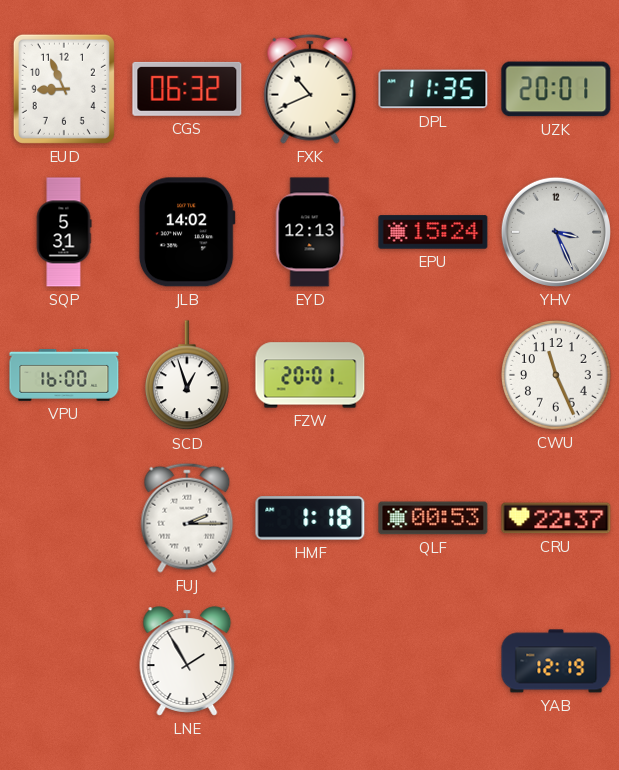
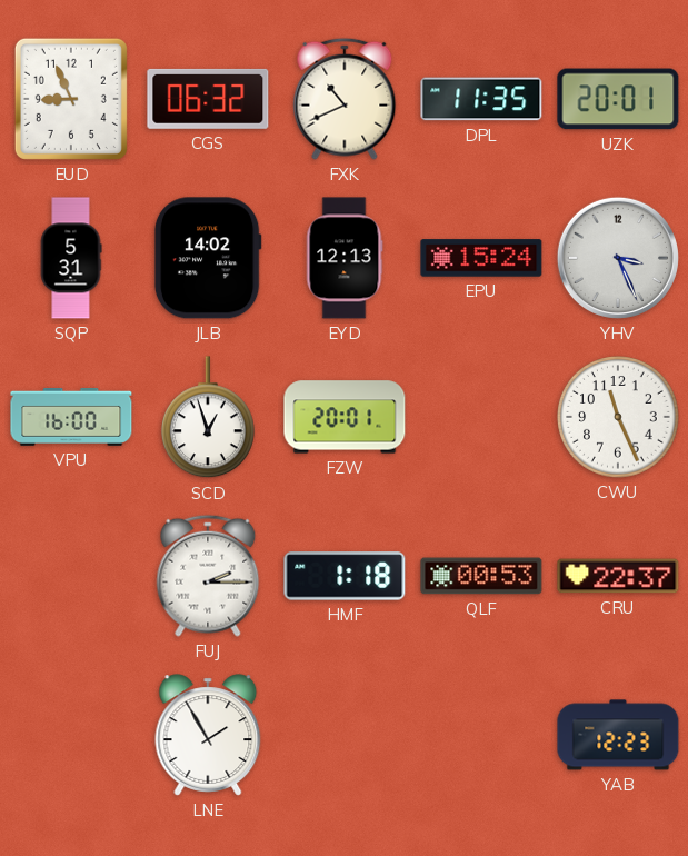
YAB: 12:19 -> 12:23 (618, 735)
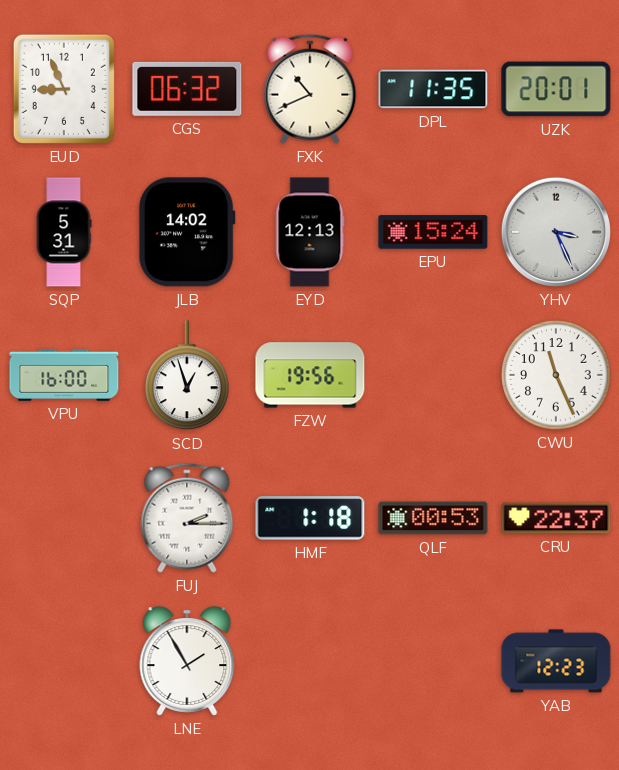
FZW: 20:01 -> 19:56 (310, 375)
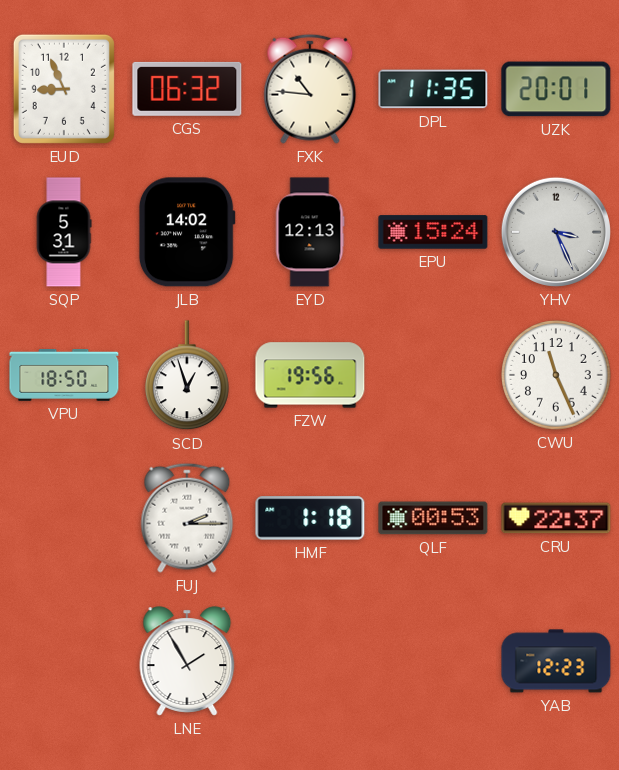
FXK: 10:41 -> 10:46 (310, 89)
VPU: 16:00 -> 18:50 (64, 376)
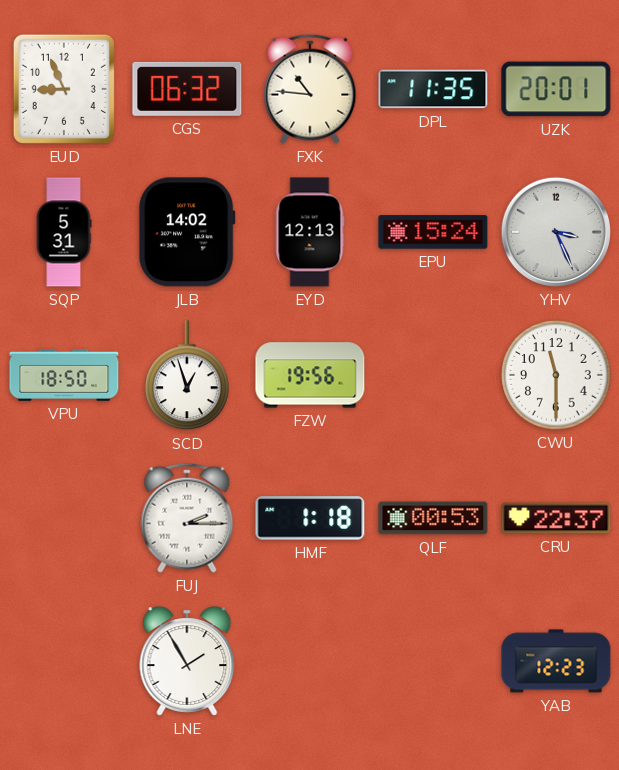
CWU: 11:26 -> 11:30 (556, 375)
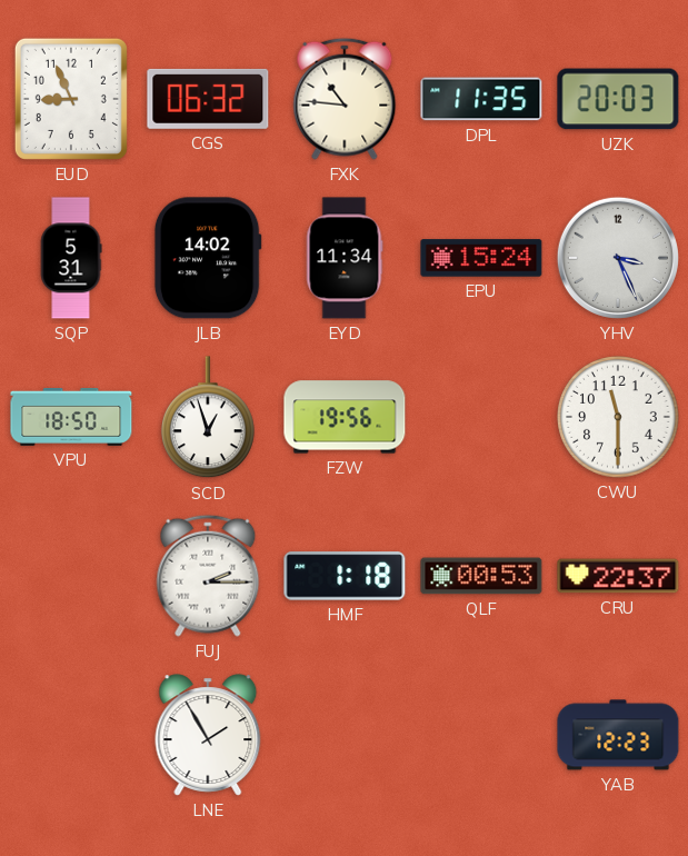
UZK: 20:01 -> 20:03 (618, 99)
EYD: 12:13 -> 11:34 (345, 258)
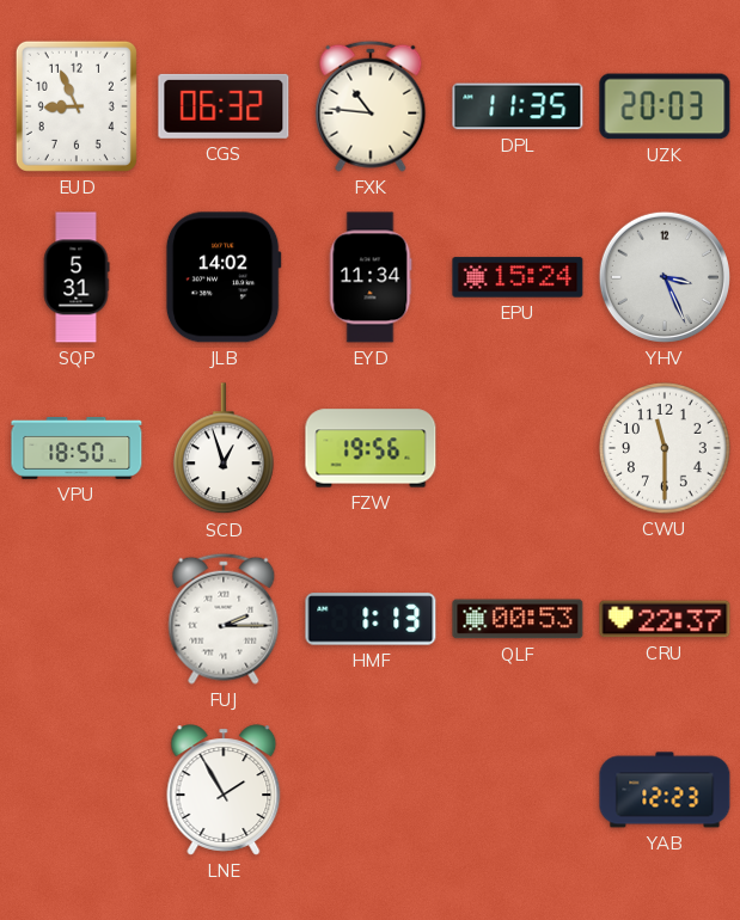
HMF: 1:18 -> 1:13 (371, 619)
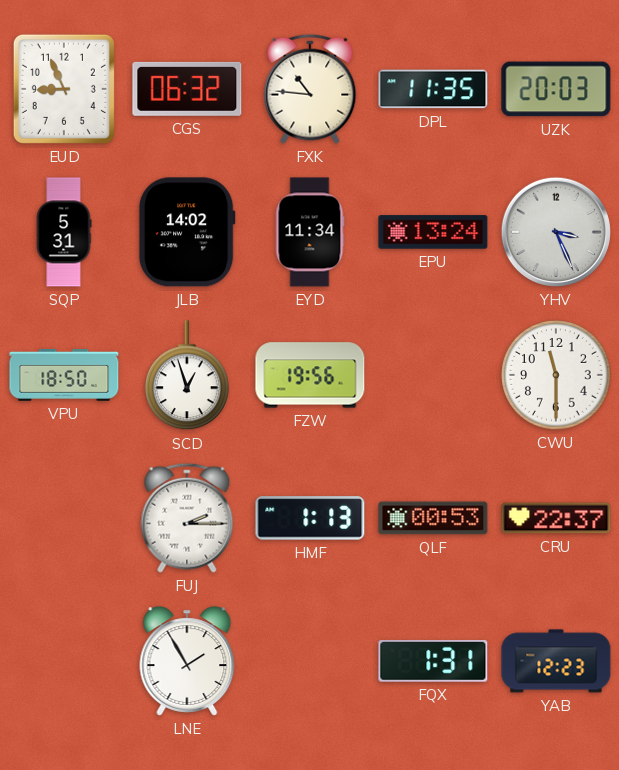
EPU: 15:24 -> 13:24 (433, 232)
FQX: none -> 1:31 (433, 662)
